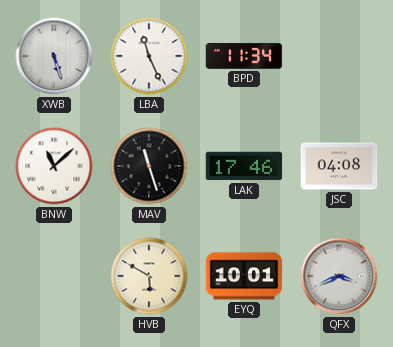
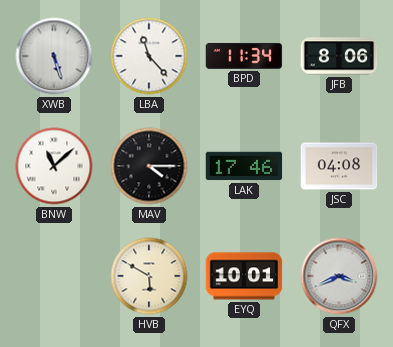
LBA: 11:26 -> 11:23 (149, 56)
JFB: none -> 8:06 (339, 56)
MAV: 11:27 -> 4:15 (149, 166)
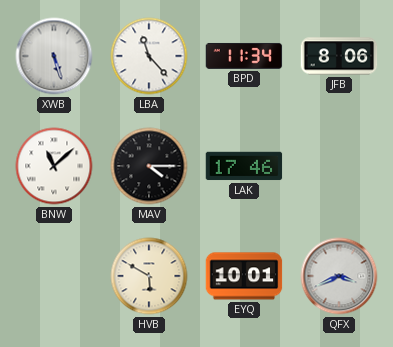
JSC: 04:08 -> none (339, 166)
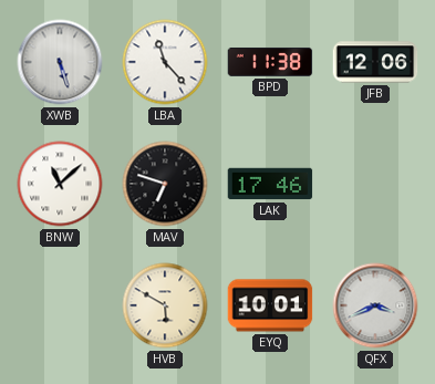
BPD: 11:34 -> 11:38 (270, 62)
JFB: 8:06 -> 12:06 (375, 62)
MAV: 4:15 -> 6:48 (165, 184)
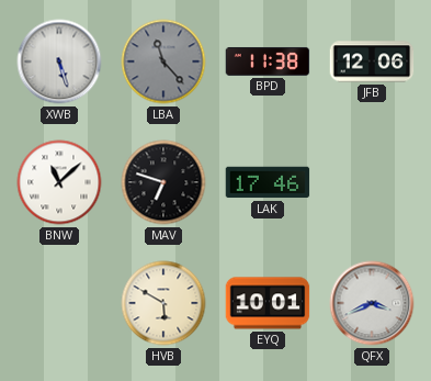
LBA dial: white -> grey (163, 61)
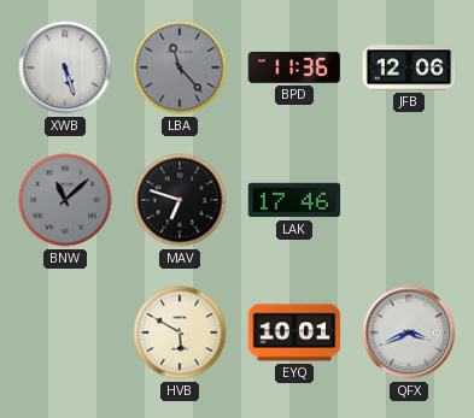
BPD: 11:38 -> 11:36 (294, 67)
BNW dial: white -> grey (65, 200)
